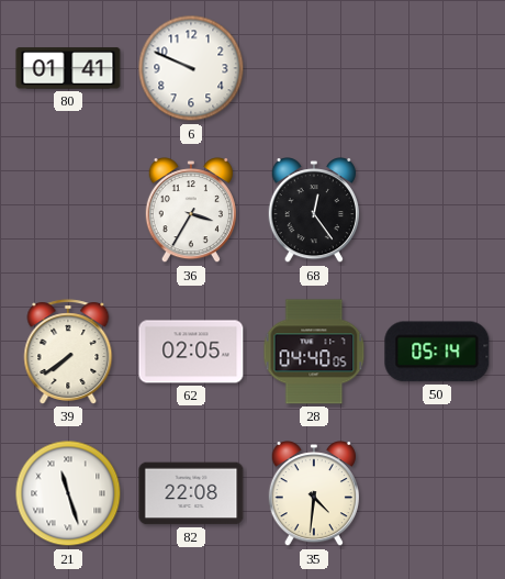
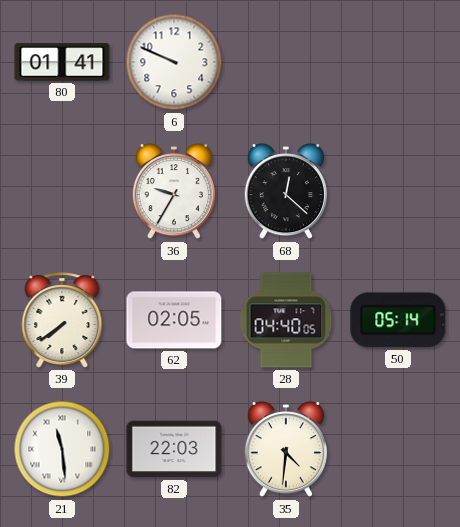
36: 3:35 -> 9:35 (174, 192)
68: 12:24 -> 12:22 (286, 192)
21: 11:27 -> 11:29 (62, 449)
82: 22:08 -> 22:03 (174, 449)
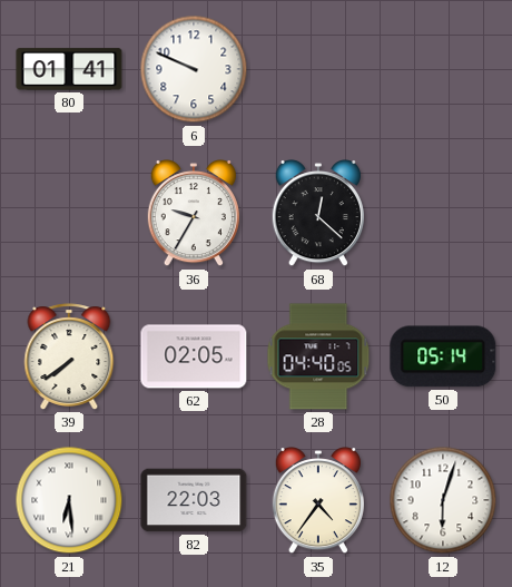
21: 11:29 -> 6:29 (69, 500)
35: 4:31 -> 4:36 (318, 501)
12: none -> 6:03 (443, 500)
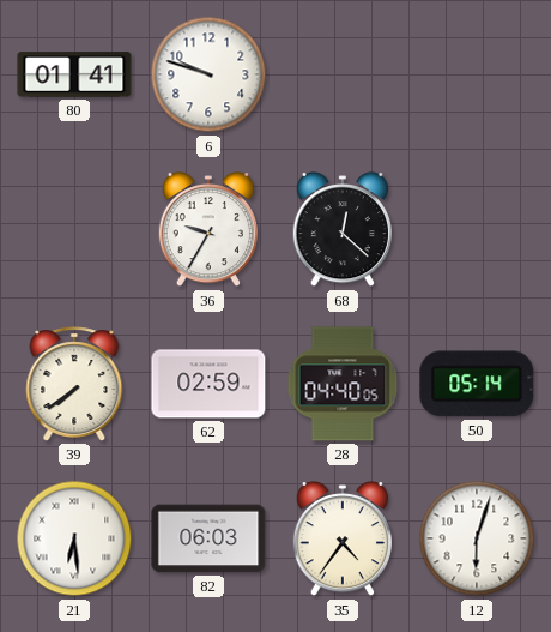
6: 9:49 -> 9:48 (208, 74)
62: 02:05 -> 02:59 (208, 384)
82: 22:03 -> 06:03 (208, 538)
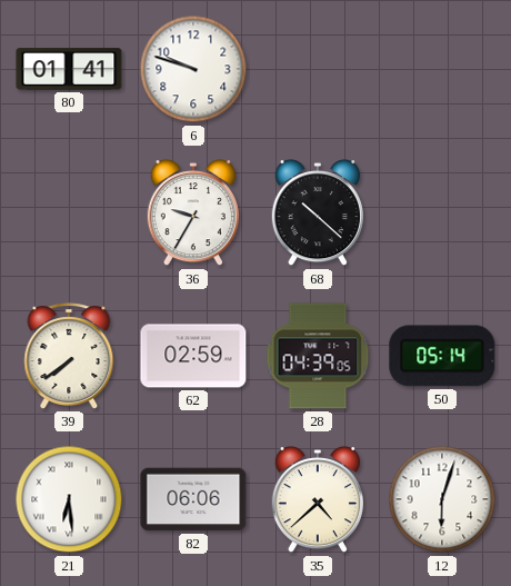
68: 12:22 -> 10:22 (318, 213)
28: 04:40 -> 04:39 (318, 356)
82: 06:03 -> 06:06 (193, 499)
35: 4:36 -> 4:38 (318, 500)
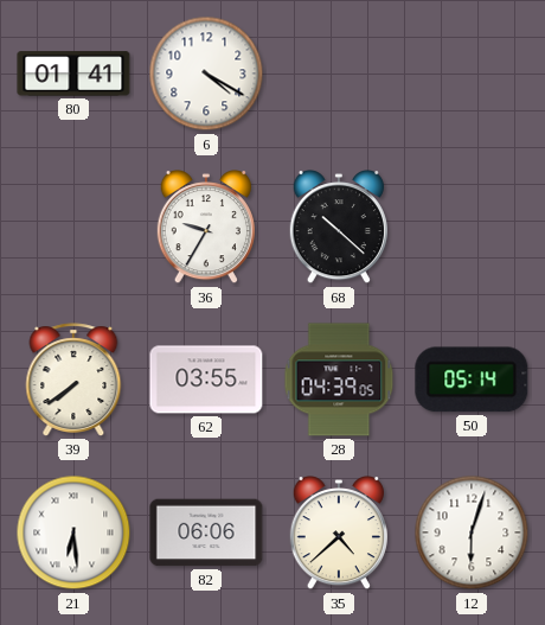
6: 9:48 -> 4:20 (206, 74)
62: 02:59 -> 03:55 (206, 380)
